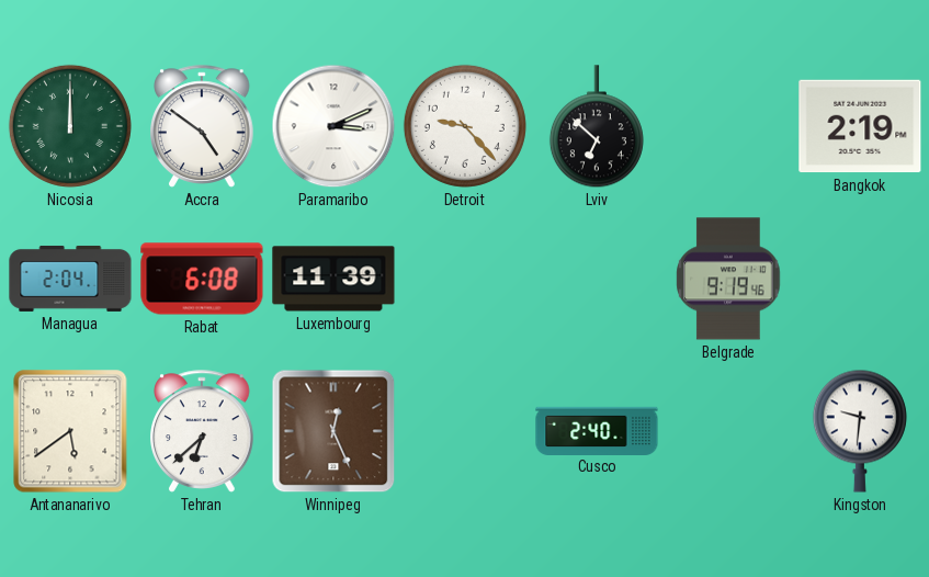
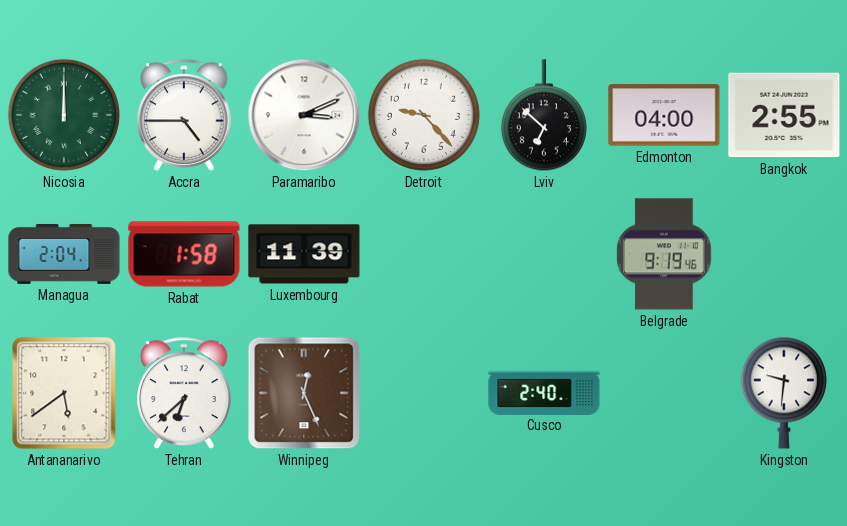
Accra: 4:51 -> 4:45 (185, 115)
Edmonton: none -> 04:00 (664, 115)
Bangkok: 2:19 -> 2:55 (784, 115)
Rabat: 6:08 -> 1:58 (184, 254)
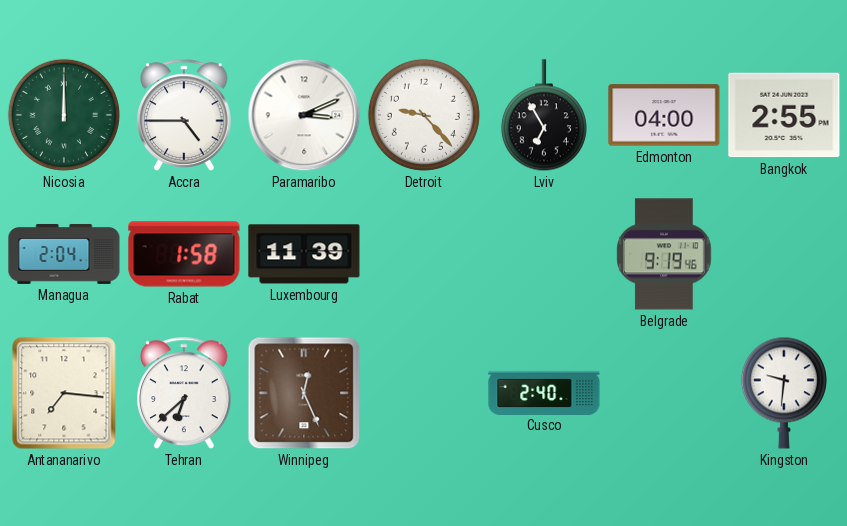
Lviv: 6:52 -> 6:55 (544, 116)
Antananarivo: 5:39 -> 7:16 (64, 393)
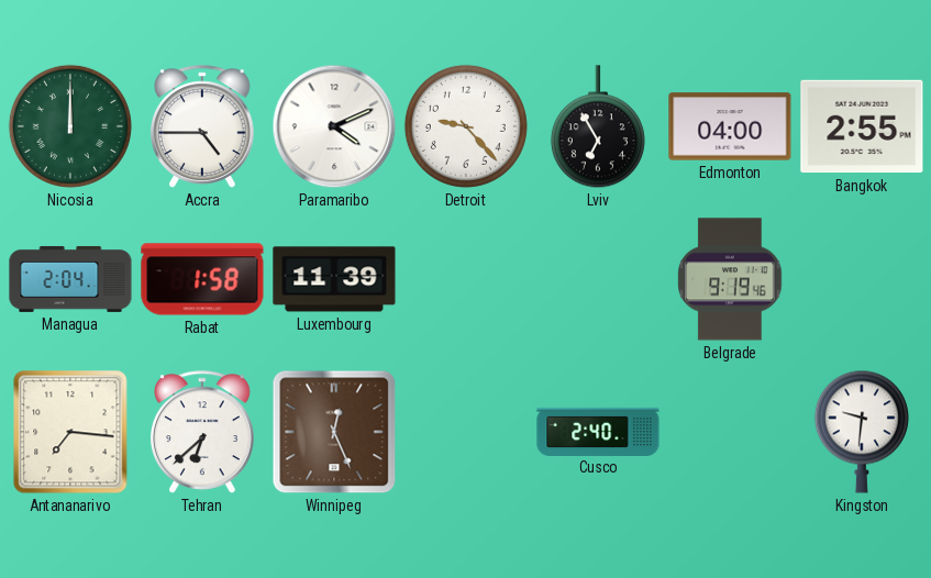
Paramaribo: 3:11 -> 4:11 (334, 126)
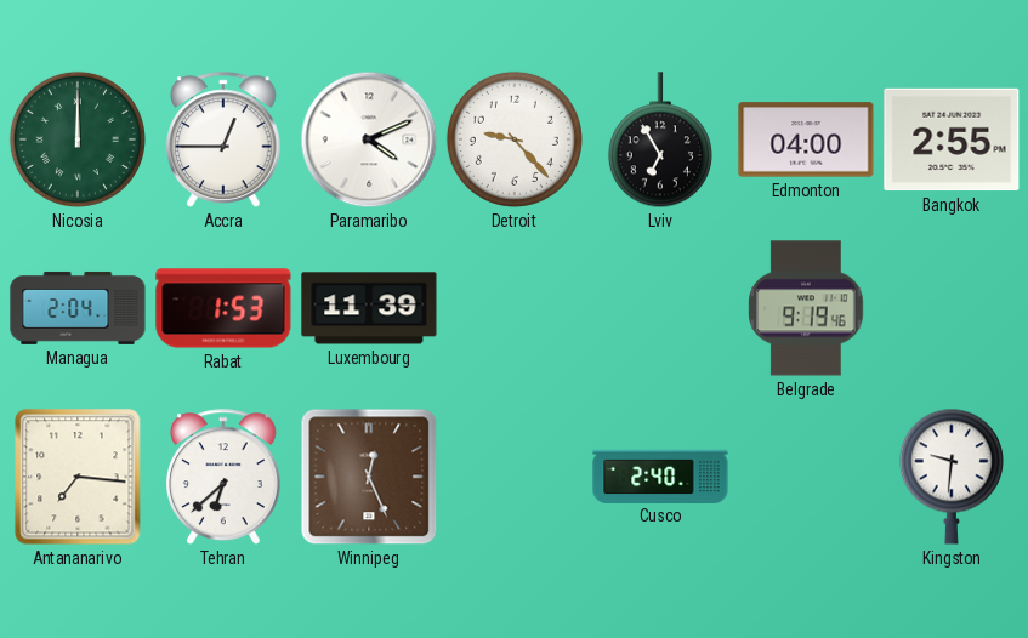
Accra: 4:45 -> 12:45 (225, 139)
Rabat: 1:58 -> 1:53 (223, 308)
